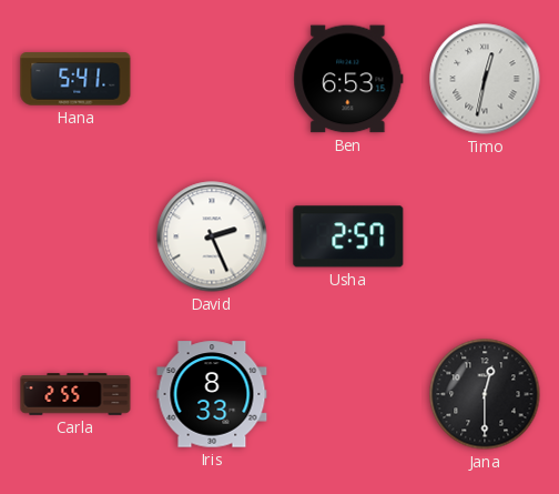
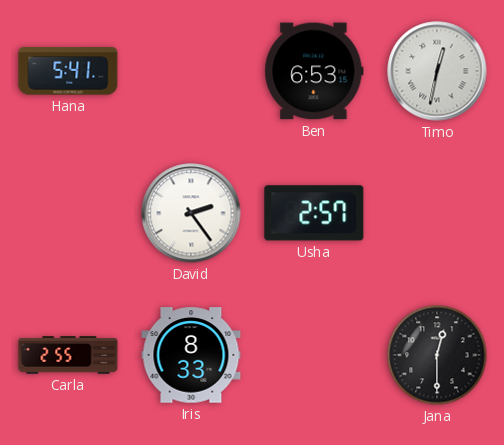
David: 2:26 -> 2:24 (191, 213)
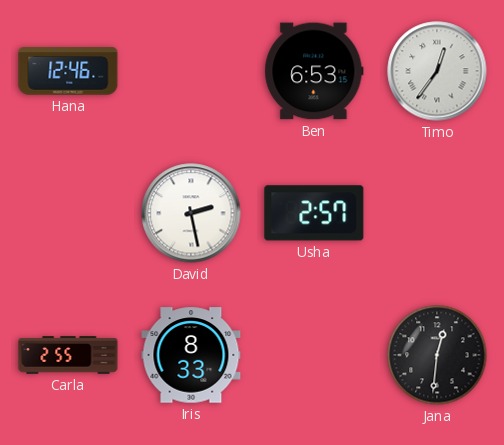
Hana: 5:41 -> 12:46 (68, 71)
Timo: 12:32 -> 12:36 (437, 71)
David: 2:24 -> 2:28 (191, 213)
Jana: 12:30 -> 12:31 (437, 355)
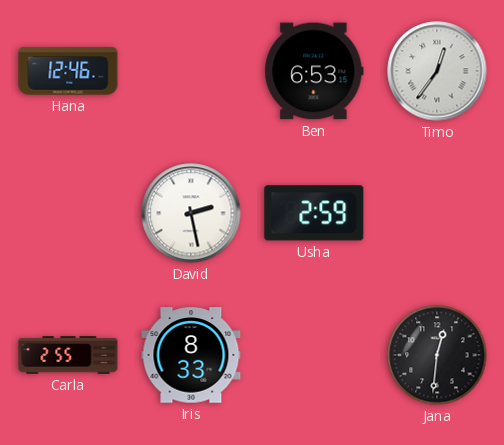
Usha: 2:57 -> 2:59 (314, 213)
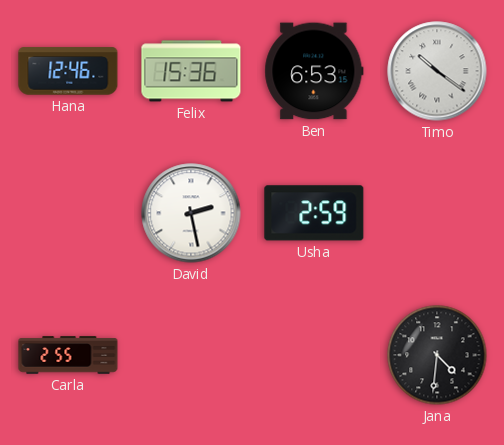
Felix: none -> 15:36 (191, 71)
Timo: 12:36 -> 10:21 (437, 71)
Iris: 8:33 -> none (191, 355)
Jana: 12:31 -> 4:31 (437, 355)
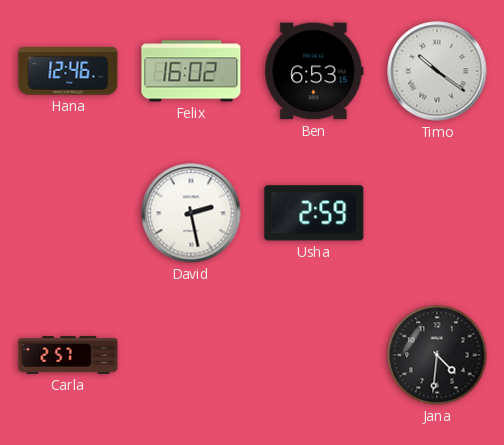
Felix: 15:36 -> 16:02 (191, 71)
Carla: 2:55 -> 2:57 (68, 355)
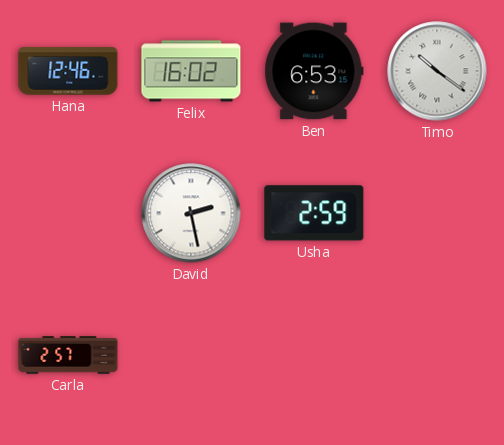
Jana: 4:31 -> none (437, 355)
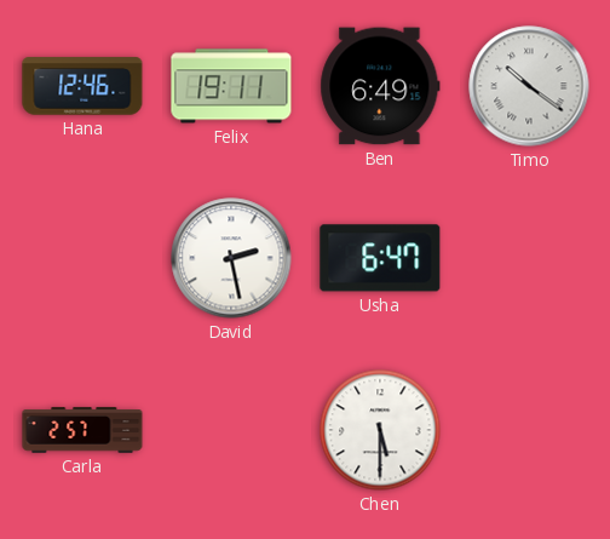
Felix: 16:02 -> 19:11 (231, 86)
Ben: 6:53 -> 6:49 (380, 86)
Usha: 2:59 -> 6:47 (380, 258)
Chen: none -> 5:30 (380, 430)
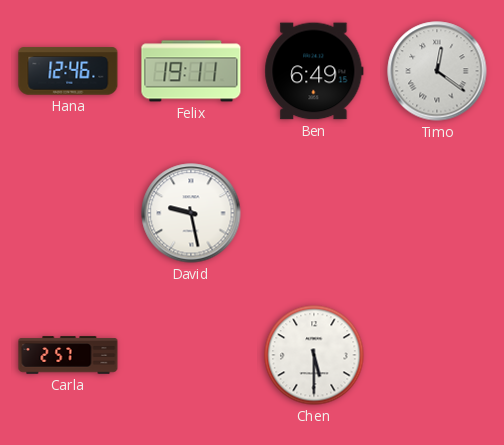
Timo: 10:21 -> 12:21 (437, 71)
David: 2:28 -> 9:28 (191, 213)
Usha: 6:47 -> none (380, 258)
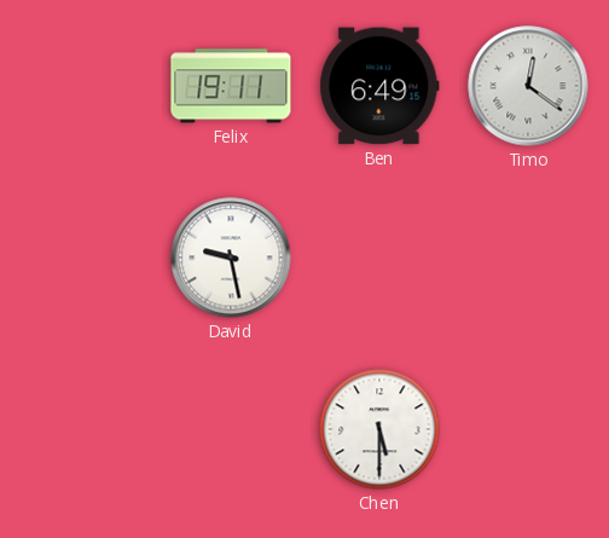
Hana: 12:46 -> none (68, 71)
Carla: 2:57 -> none (68, 355)
